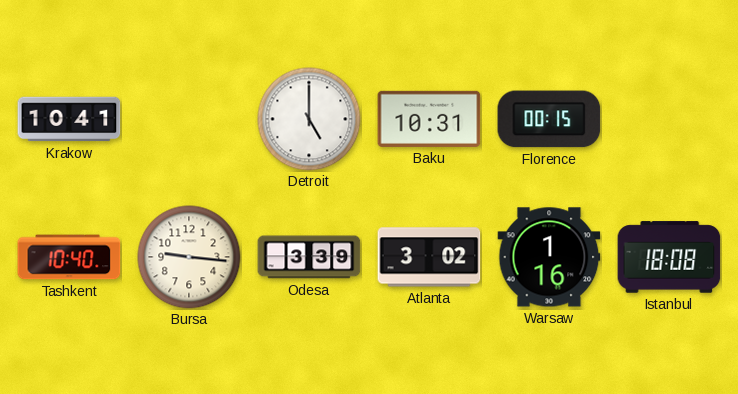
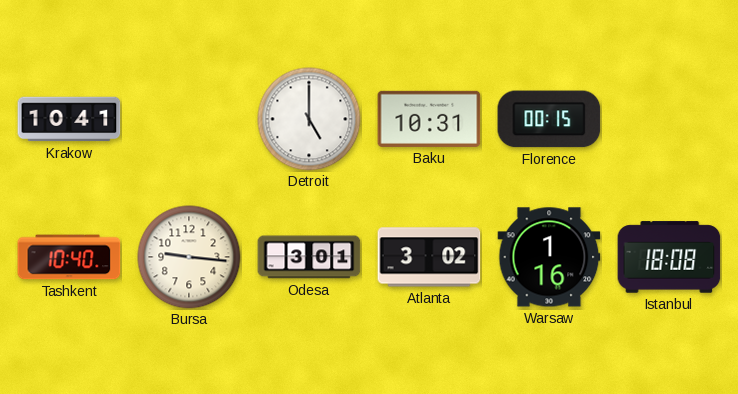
Odesa: 3:39 -> 3:01 (309, 257)
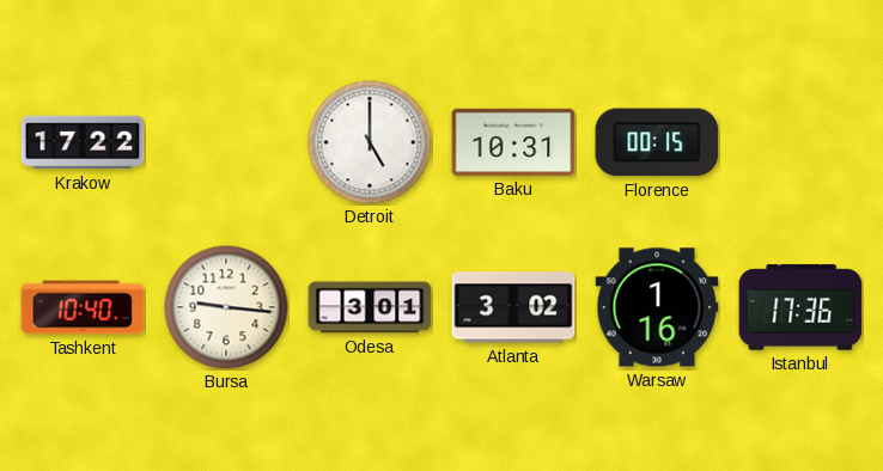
Krakow: 10:41 -> 17:22 (83, 142)
Istanbul: 18:08 -> 17:36 (800, 307)
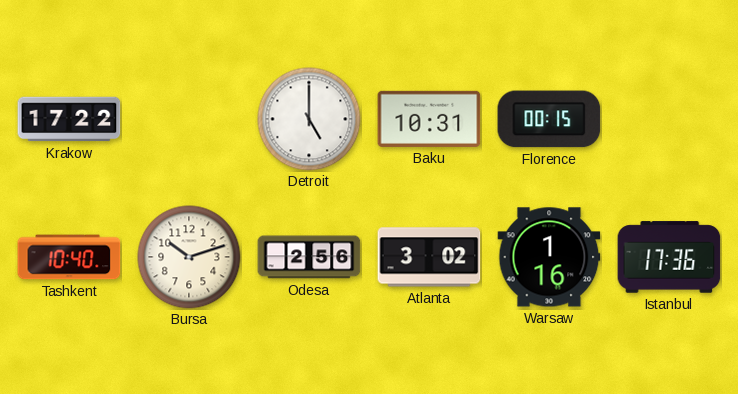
Bursa: 9:16 -> 10:12 (189, 257)
Odesa: 3:01 -> 2:56 (309, 257)
